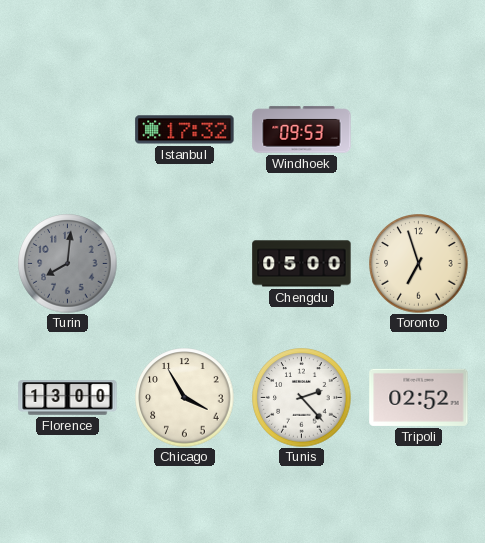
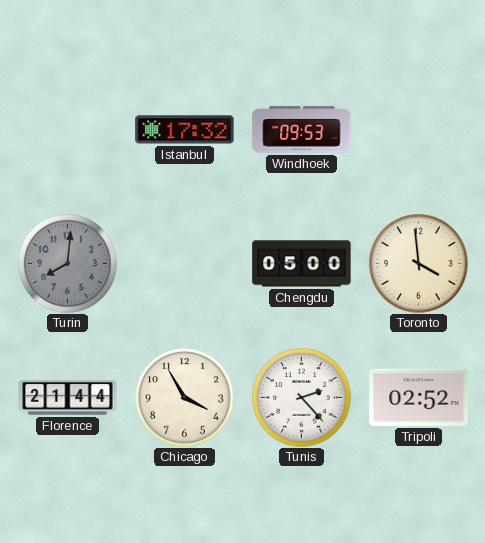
Toronto: 6:57 -> 3:59 (419, 264)
Florence: 13:00 -> 21:44 (68, 398)
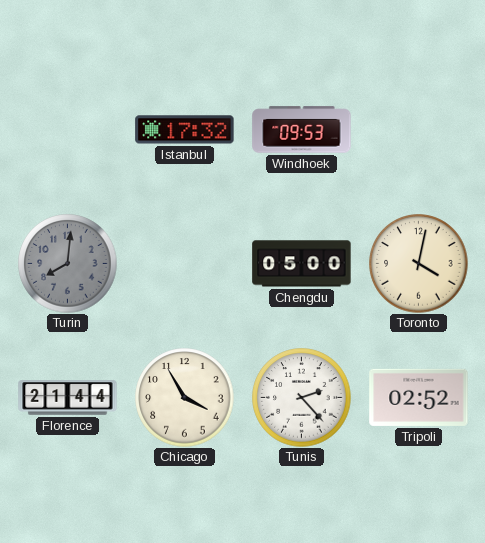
Toronto: 3:59 -> 4:02 (419, 264)
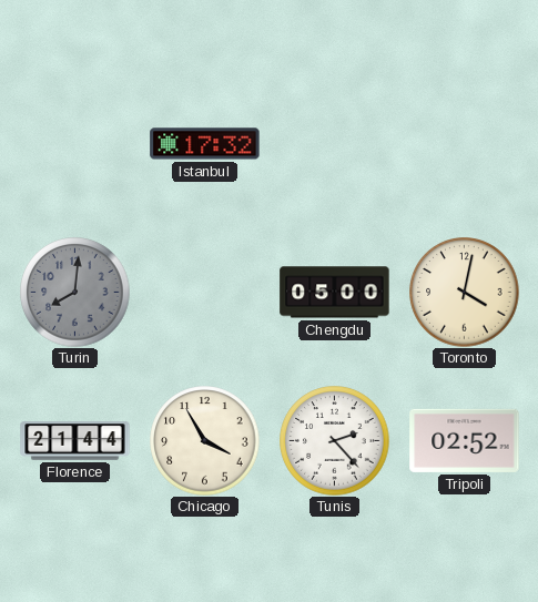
Windhoek: 09:53 -> none (302, 130)
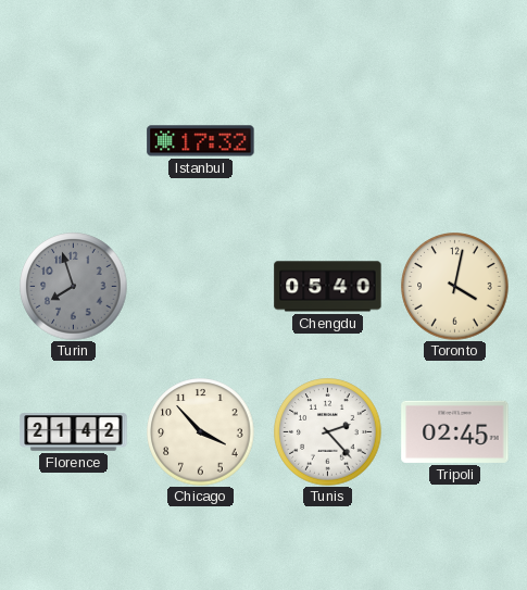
Turin: 8:01 -> 7:57 (74, 287)
Chengdu: 05:00 -> 05:40 (328, 287)
Florence: 21:44 -> 21:42 (74, 432)
Chicago: 3:55 -> 3:53 (201, 432)
Tripoli: 02:52 -> 02:45 (455, 431)
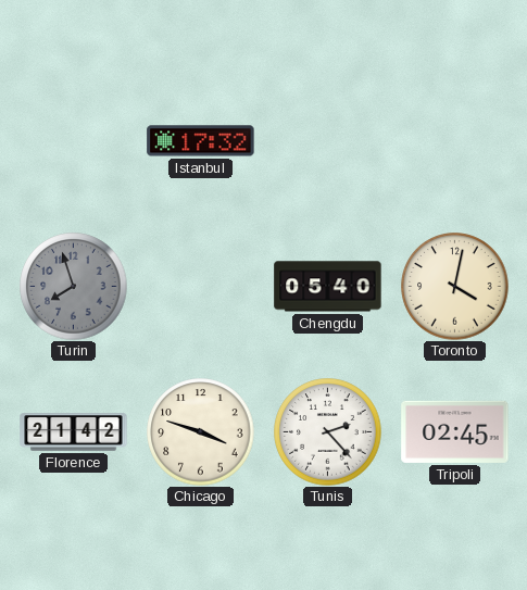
Chicago: 3:53 -> 3:48 (201, 432)
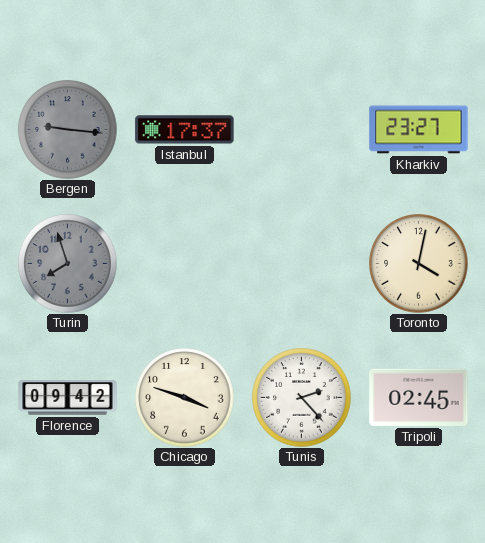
Bergen: none -> 9:16 (68, 130)
Istanbul: 17:32 -> 17:37 (185, 130)
Kharkiv: none -> 23:27 (419, 130)
Chengdu: 05:40 -> none (328, 287)
Florence: 21:42 -> 09:42 (68, 398)
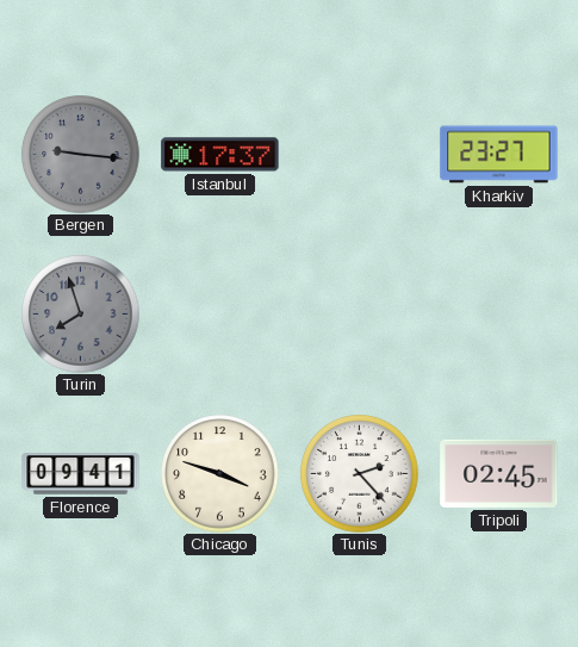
Toronto: 4:02 -> none (419, 264)
Florence: 09:42 -> 09:41 (81, 474)
